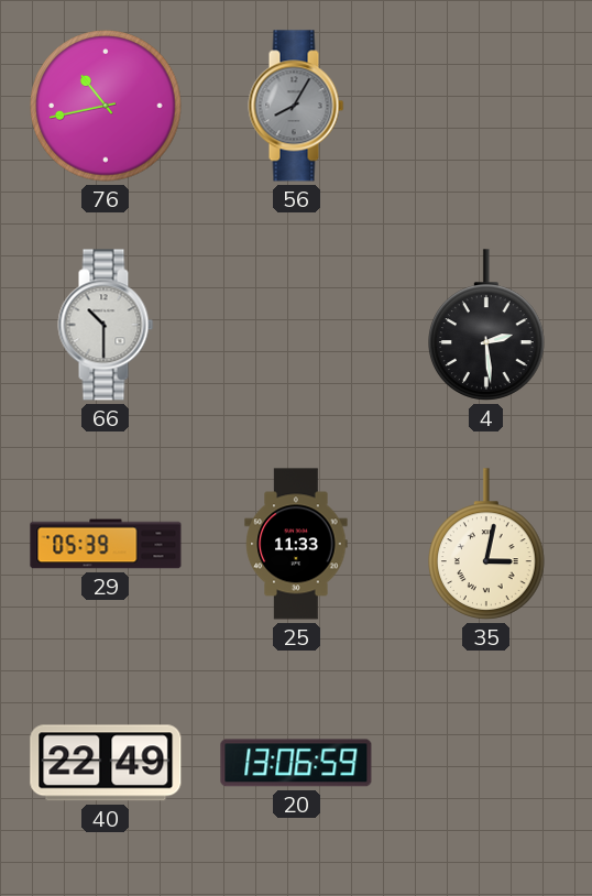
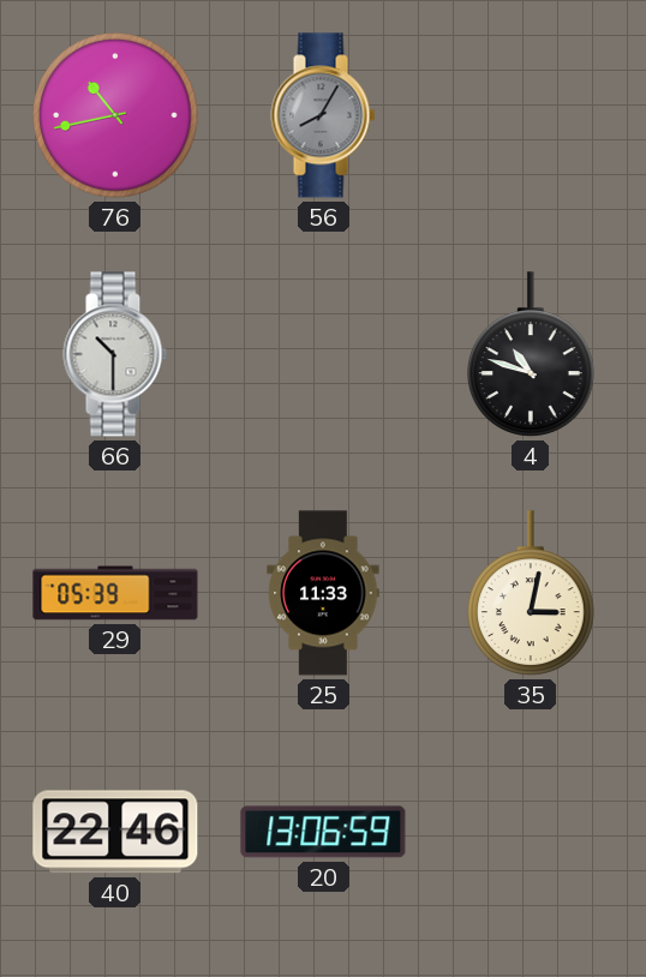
4: 2:29 -> 10:48 (532, 354)
40: 22:49 -> 22:46 (115, 832)
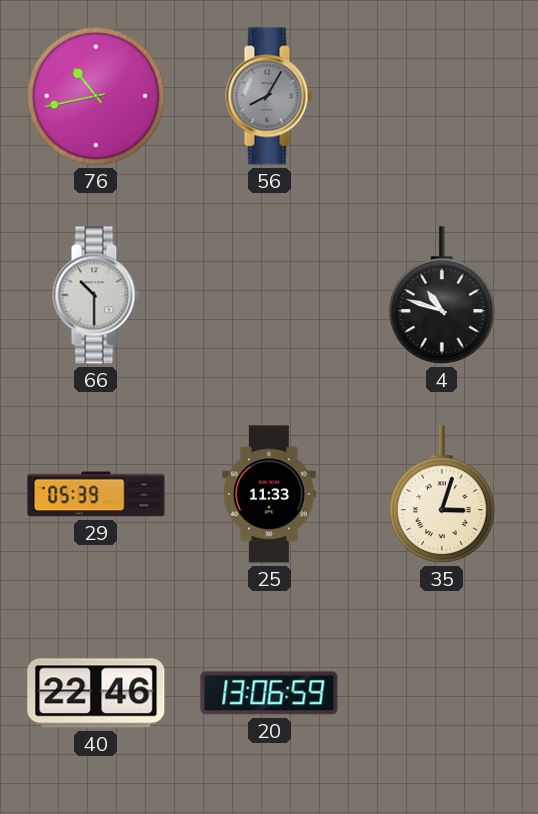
35: 3:02 -> 3:03 (443, 494)
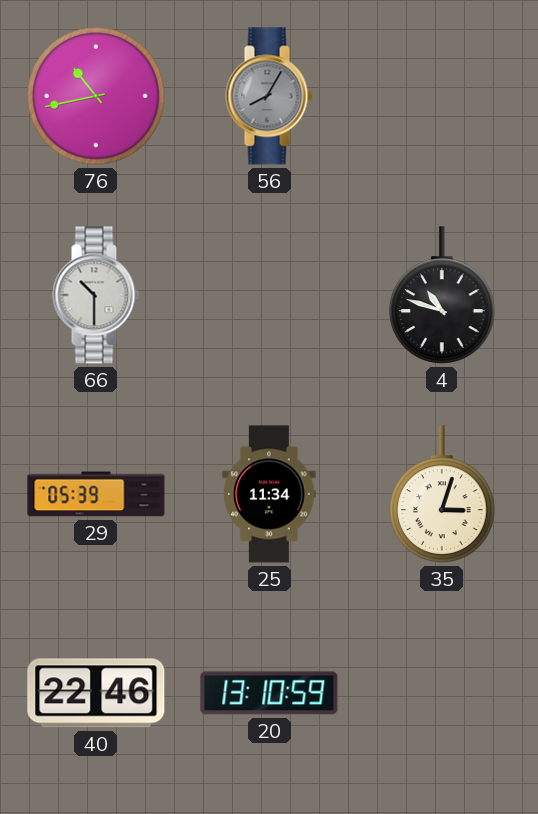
25: 11:33 -> 11:34 (269, 494)
20: 13:06 -> 13:10 (269, 693)
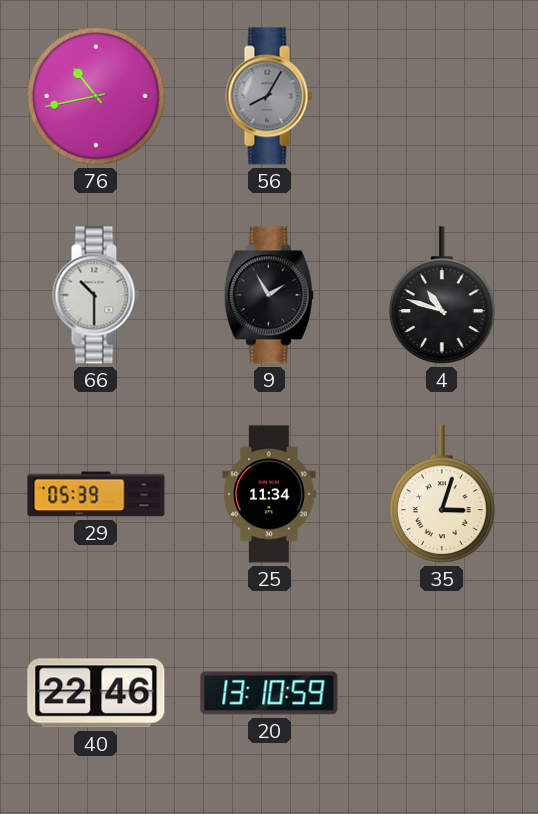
9: none -> 1:55 (269, 295)
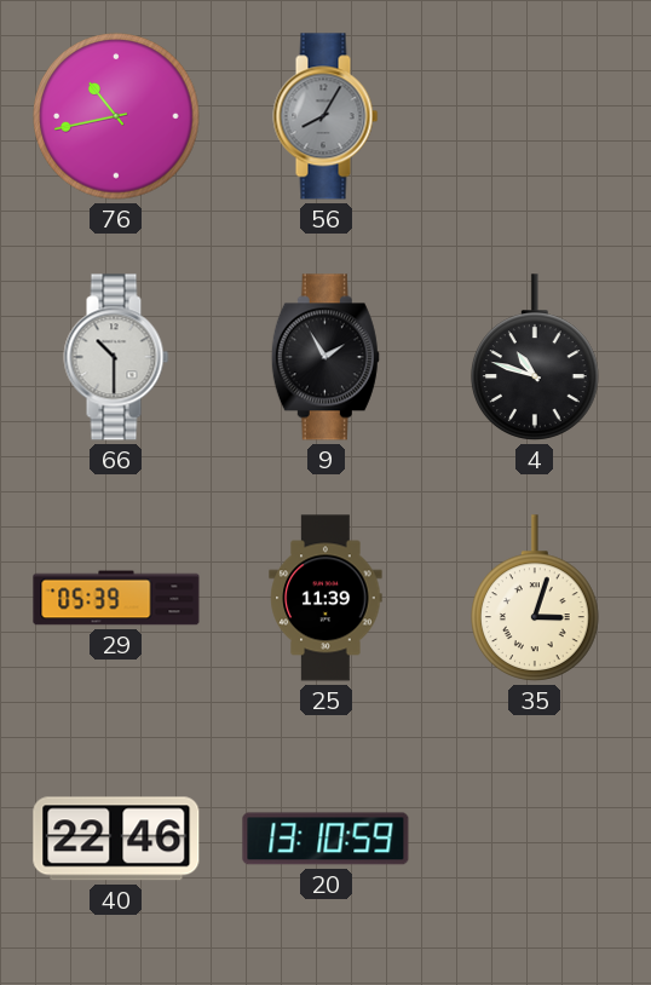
25: 11:34 -> 11:39 (325, 598)
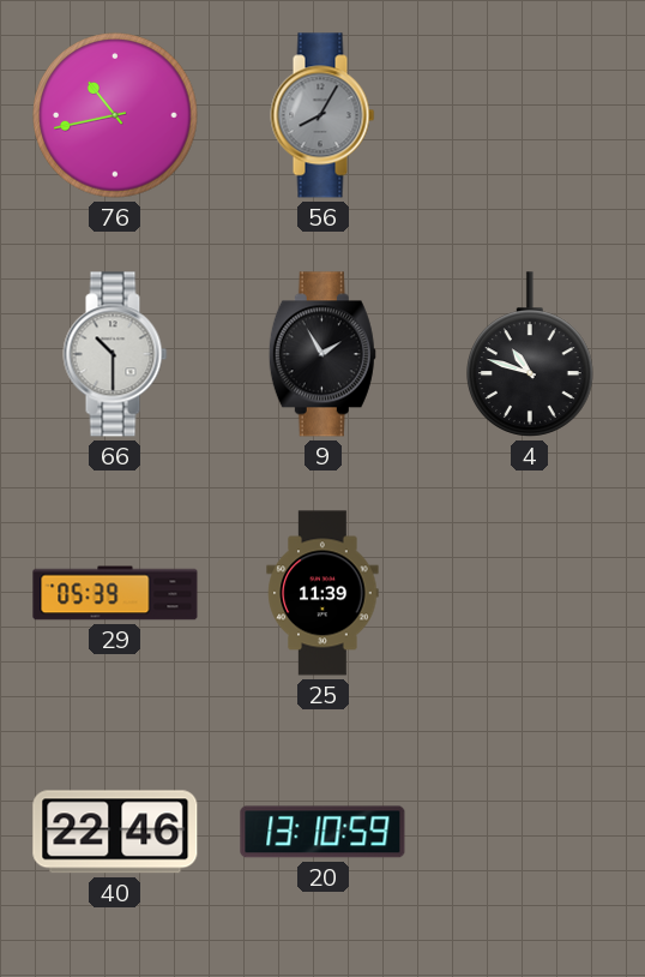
35: 3:03 -> none (536, 598)
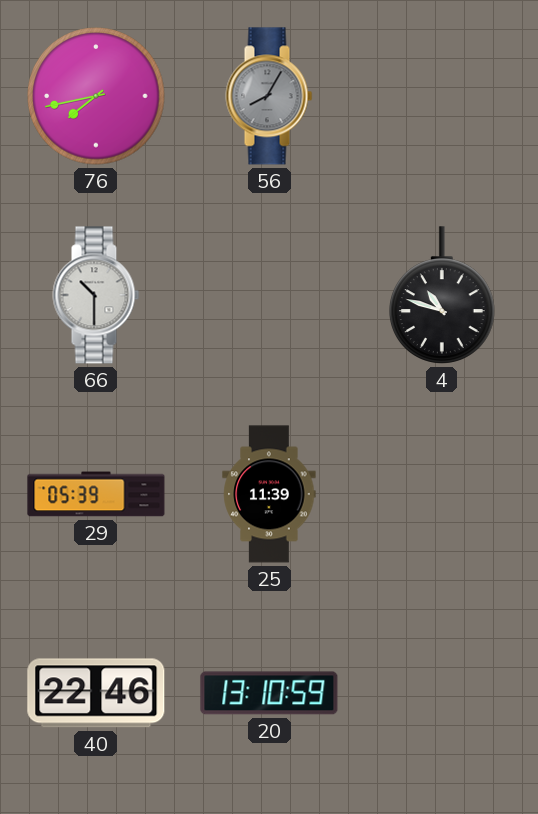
76: 10:43 -> 7:43 (96, 96)
9: 1:55 -> none (322, 354)
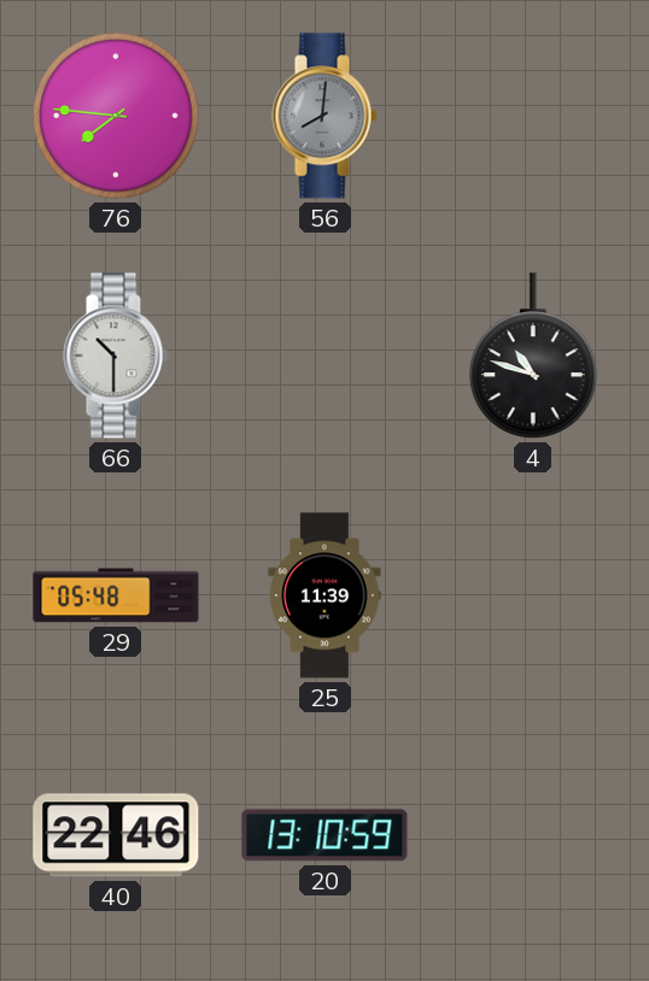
76: 7:43 -> 7:46 (116, 116)
56: 8:05 -> 8:01 (324, 116)
29: 05:39 -> 05:48 (116, 595)
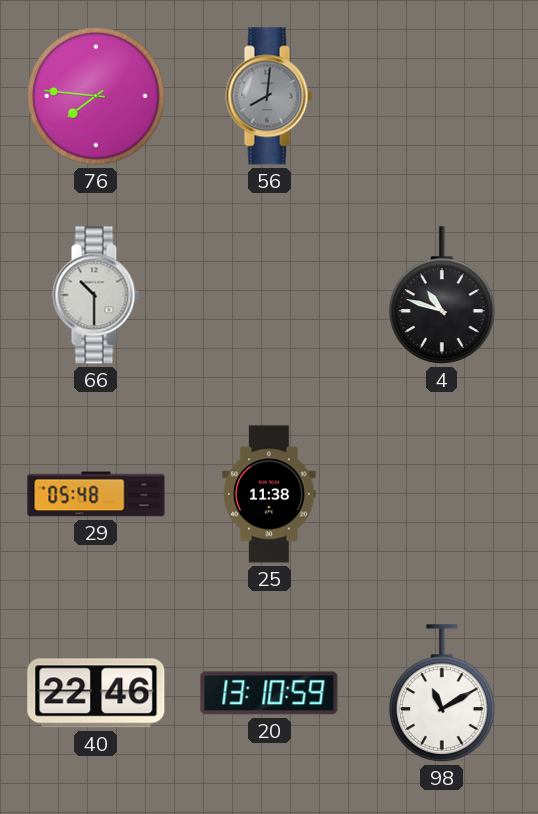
25: 11:39 -> 11:38 (269, 494)
98: none -> 11:10 (443, 693)
